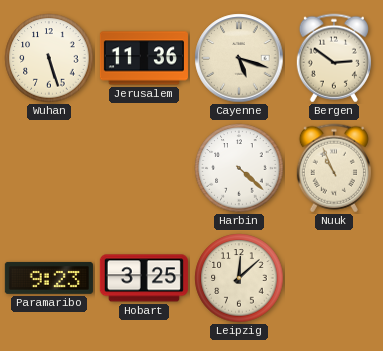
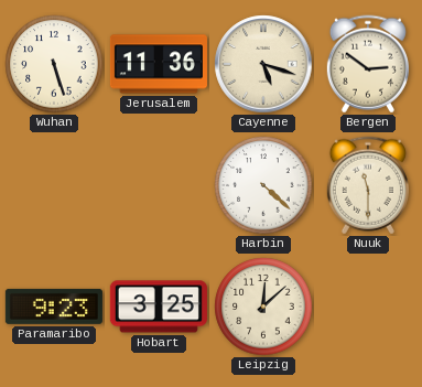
Nuuk: 10:56 -> 11:30 (368, 185)
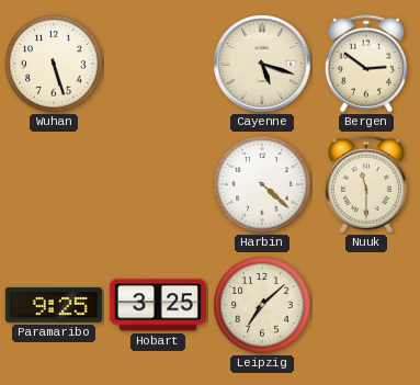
Jerusalem: 11:36 -> none (159, 64)
Paramaribo: 9:23 -> 9:25 (54, 305)
Leipzig: 12:08 -> 7:08 (262, 305)
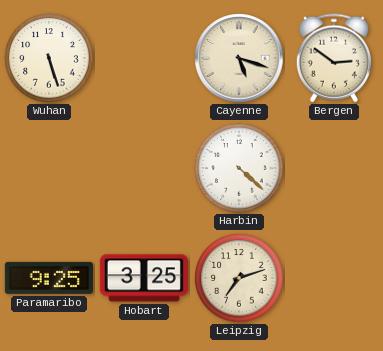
Nuuk: 11:30 -> none (366, 184)
Leipzig: 7:08 -> 7:12 (239, 278)
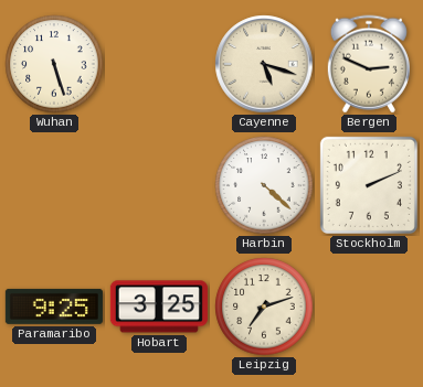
Bergen: 2:51 -> 2:49 (369, 64)
Stockholm: none -> 2:11 (369, 185)
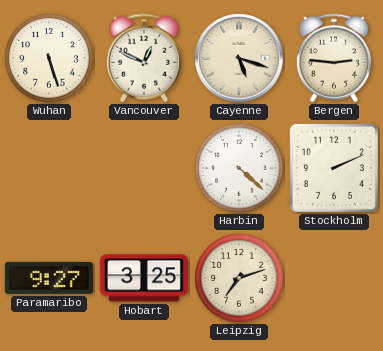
Vancouver: none -> 12:49 (144, 58)
Bergen: 2:49 -> 2:46 (334, 58)
Paramaribo: 9:25 -> 9:27 (49, 278)
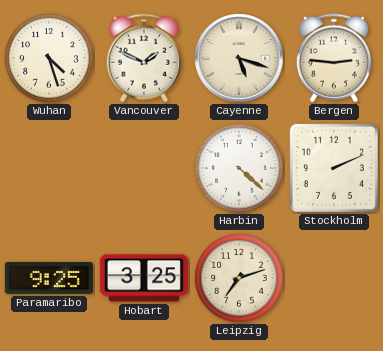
Wuhan: 5:27 -> 4:27 (49, 58)
Vancouver: 12:49 -> 1:49 (144, 58)
Paramaribo: 9:27 -> 9:25 (49, 278)
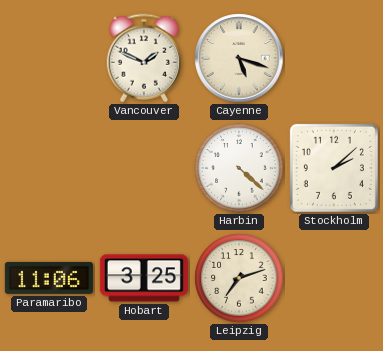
Wuhan: 4:27 -> none (49, 58)
Bergen: 2:46 -> none (334, 58)
Stockholm: 2:11 -> 2:08 (334, 168)
Paramaribo: 9:25 -> 11:06 (49, 278)
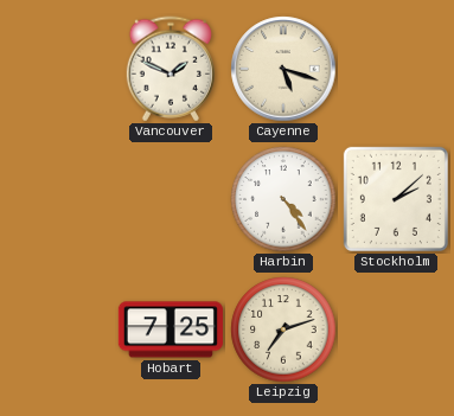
Harbin: 4:22 -> 4:24 (283, 199)
Paramaribo: 11:06 -> none (49, 278)
Hobart: 3:25 -> 7:25 (171, 329)
